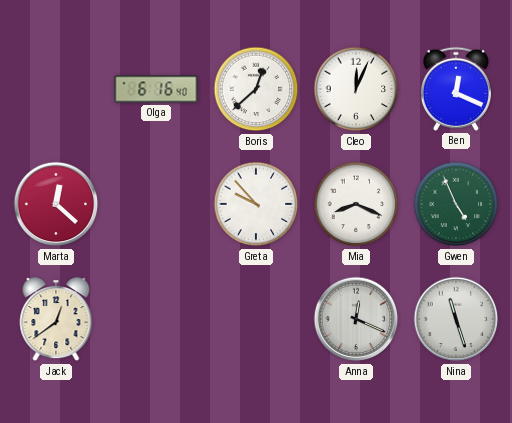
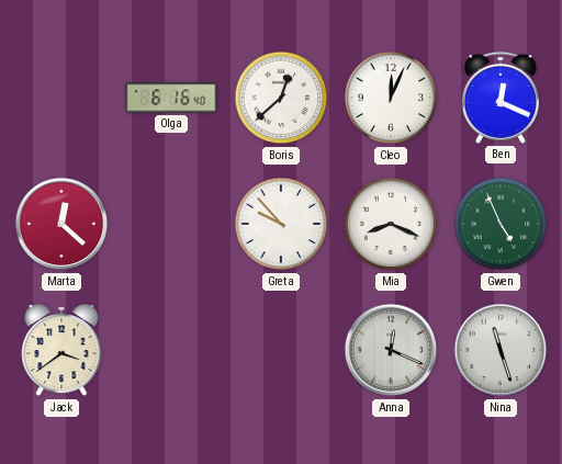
Jack: 12:39 -> 3:39 (61, 351)
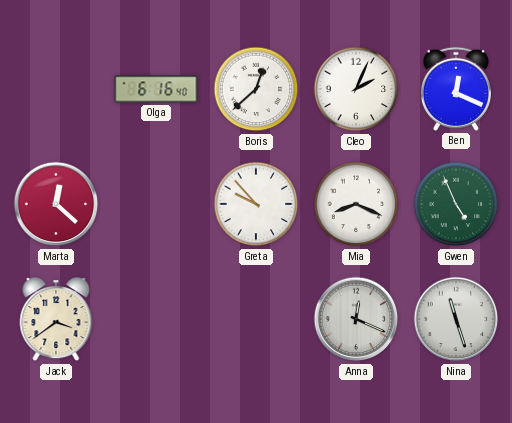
Cleo: 12:04 -> 2:04 (356, 89)
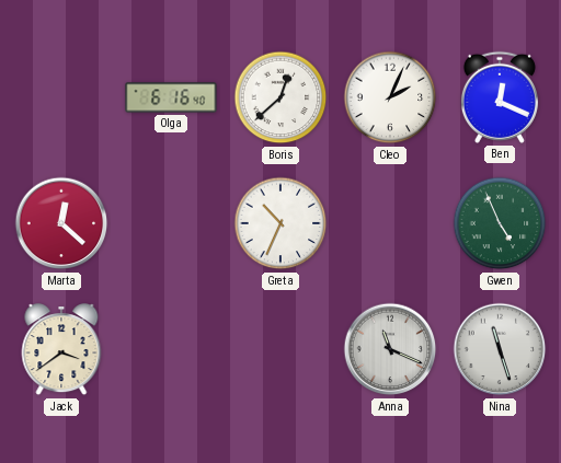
Greta: 9:53 -> 10:34 (280, 223)
Mia: 8:19 -> none (356, 204)
Anna: 12:19 -> 11:19 (390, 349)
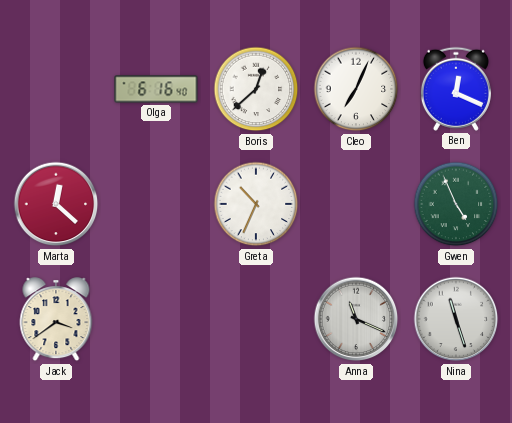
Cleo: 2:04 -> 7:04 (356, 89)
